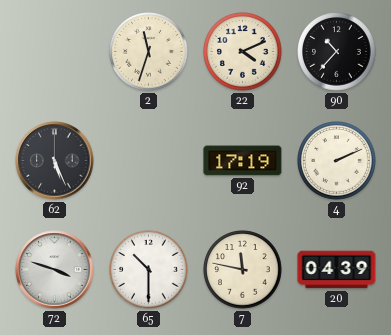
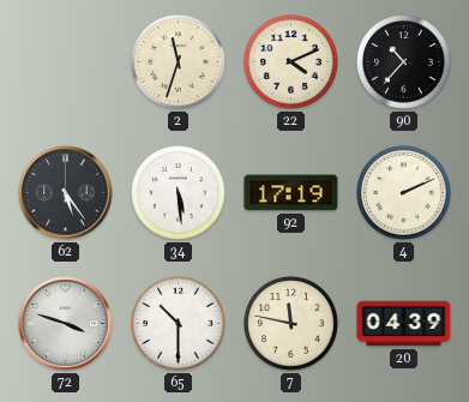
62: 5:26 -> 5:24 (66, 193)
34: none -> 5:29 (179, 193)
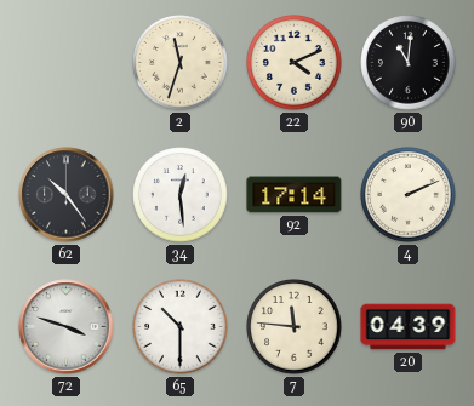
90: 10:37 -> 11:01 (409, 63)
62: 5:24 -> 10:24 (67, 195)
34: 5:29 -> 12:29 (181, 195)
92: 17:19 -> 17:14 (295, 195)
7: 11:47 -> 11:46 (295, 327)
